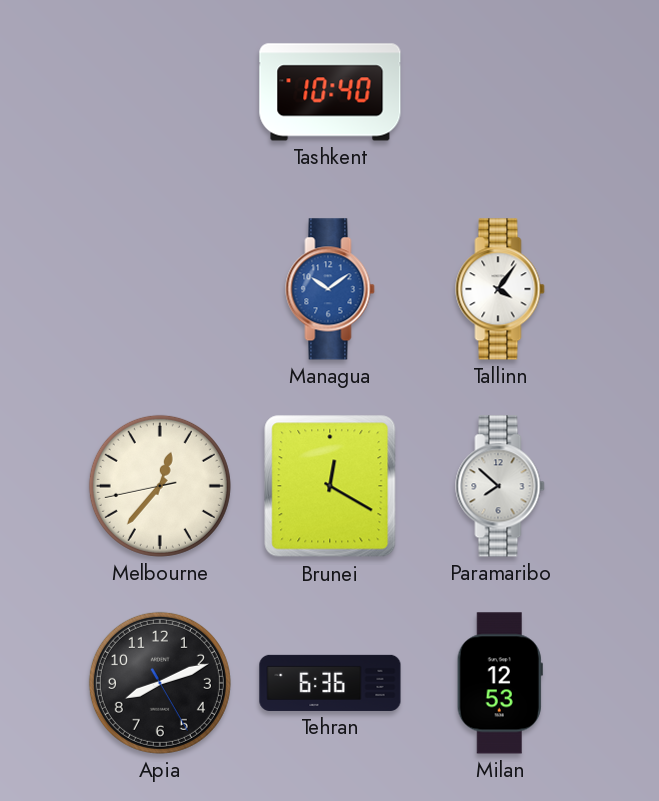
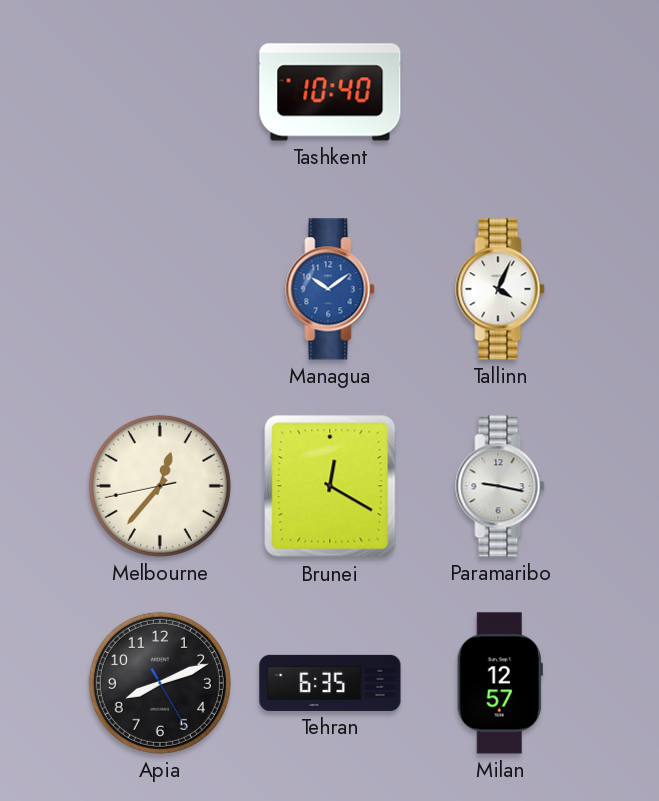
Tallinn: 4:06 -> 4:04 (500, 289)
Paramaribo: 7:52 -> 9:17 (500, 486)
Tehran: 6:36 -> 6:35 (330, 683)
Milan: 12:53 -> 12:57 (500, 683)
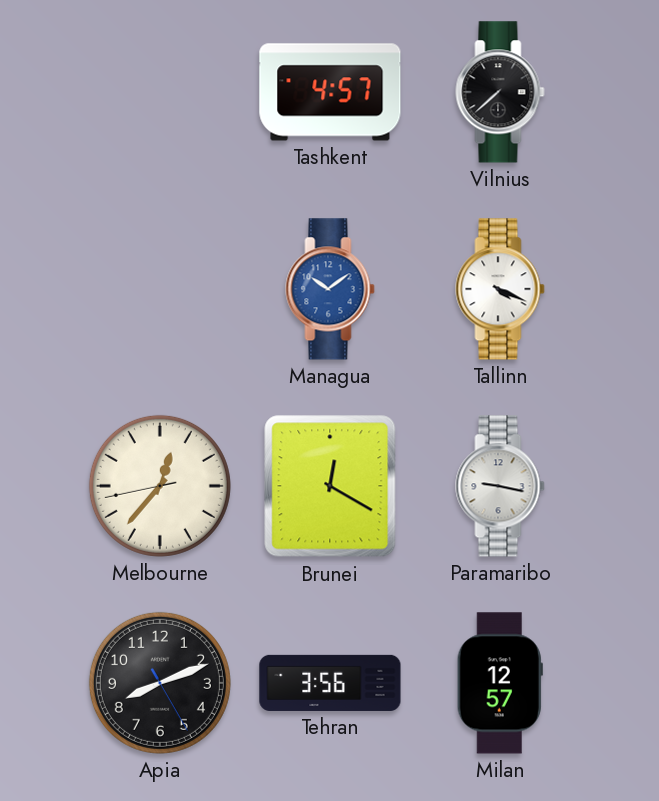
Tashkent: 10:40 -> 4:57 (330, 92)
Vilnius: none -> 7:38 (500, 92)
Tallinn: 4:04 -> 4:19 (500, 289)
Tehran: 6:35 -> 3:56 (330, 683)
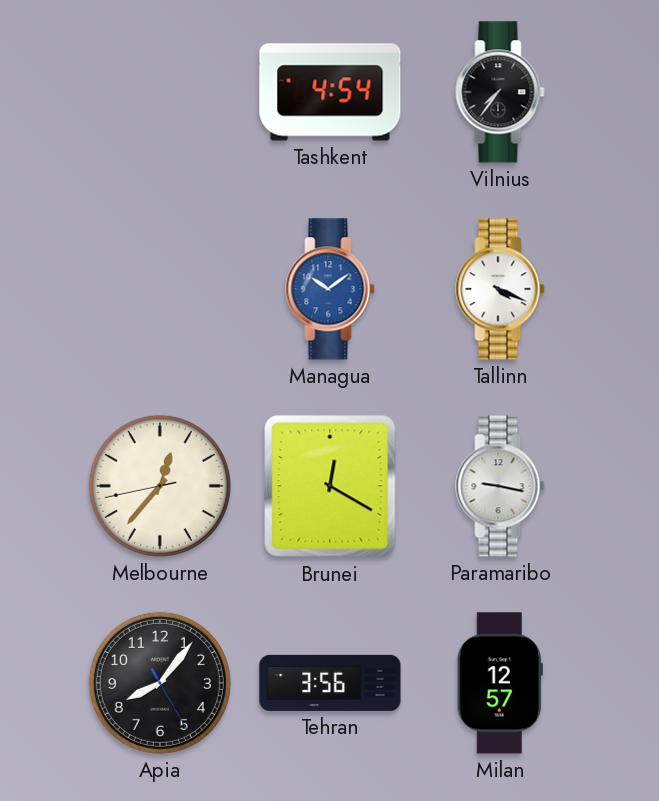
Tashkent: 4:57 -> 4:54 (330, 92)
Vilnius: 7:38 -> 7:36 (500, 92)
Apia: 8:11 -> 8:06 (160, 683)
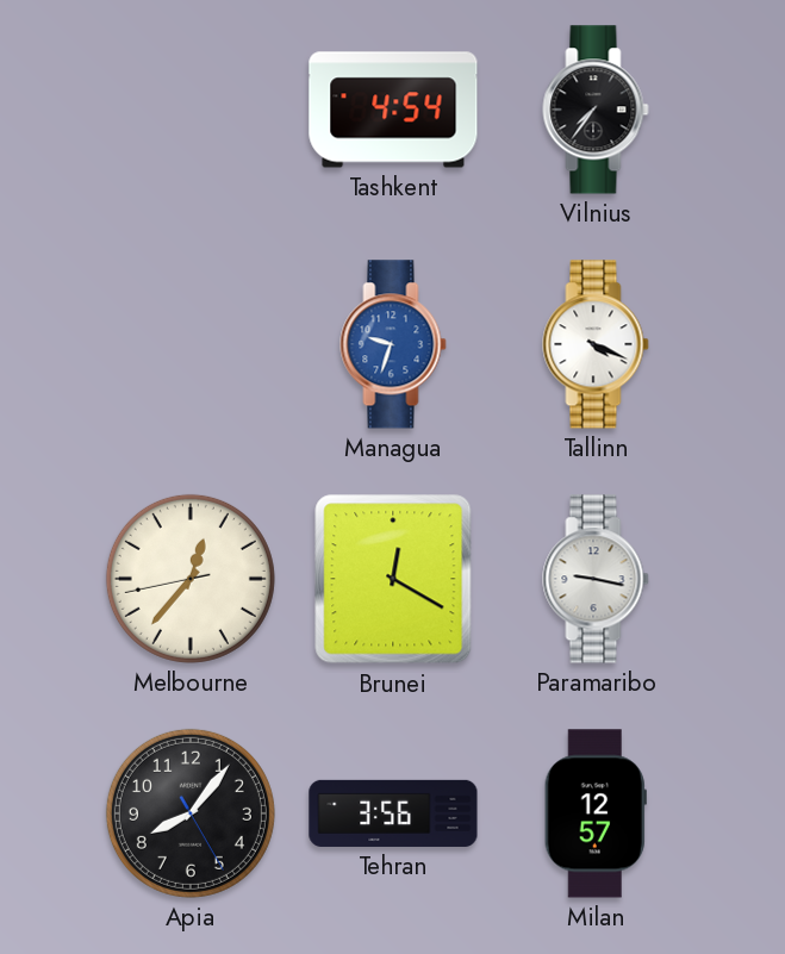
Managua: 10:09 -> 9:33 (393, 344)
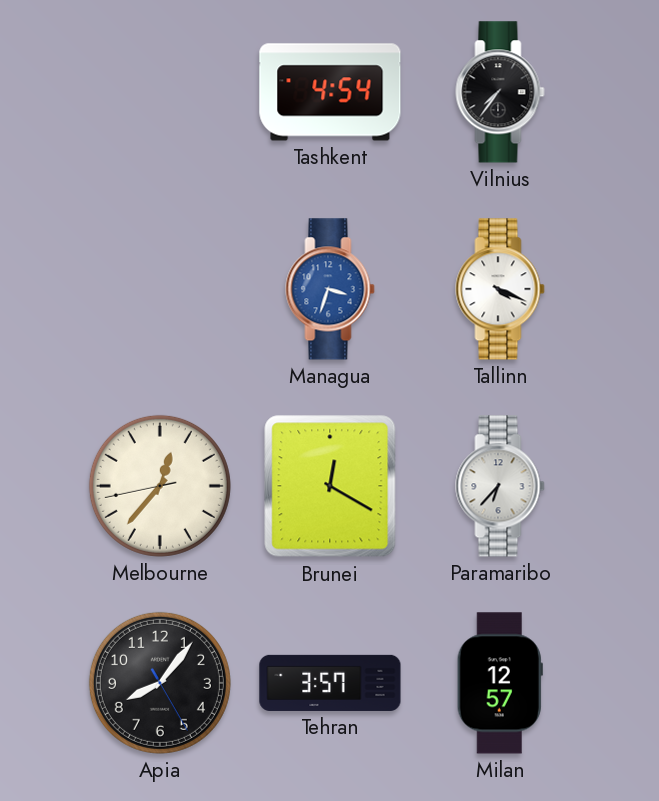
Managua: 9:33 -> 3:33 (330, 289)
Paramaribo: 9:17 -> 6:37 (500, 486)
Tehran: 3:56 -> 3:57 (330, 683)
